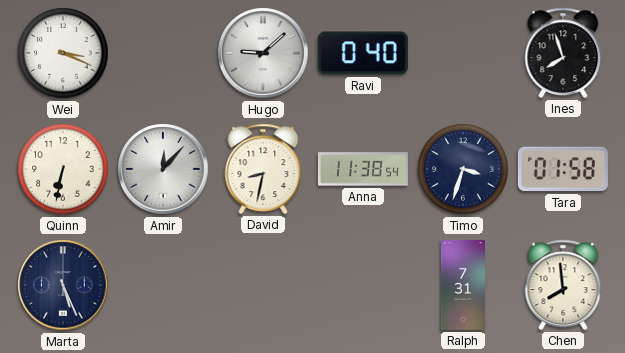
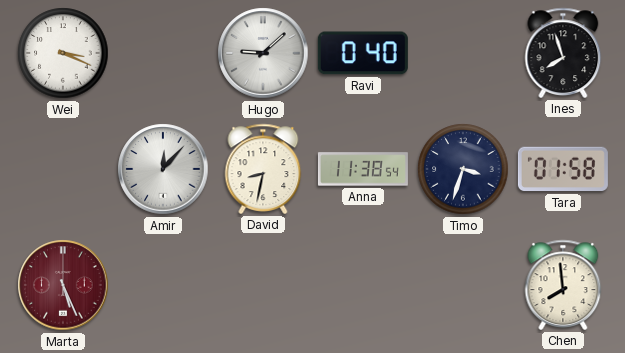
Quinn: 6:32 -> none (63, 169)
Marta dial: navy -> burgundy (63, 285)
Ralph: 7:31 -> none (463, 285)
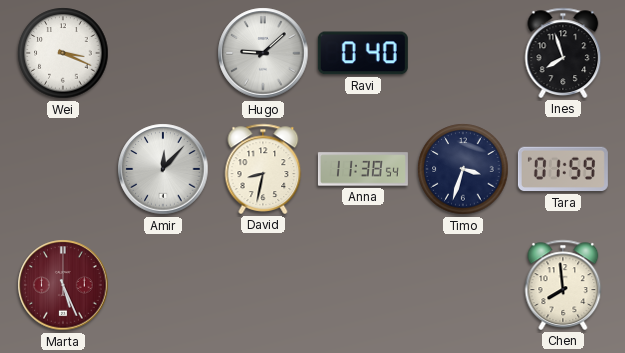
Tara: 01:58 -> 01:59 (563, 169)
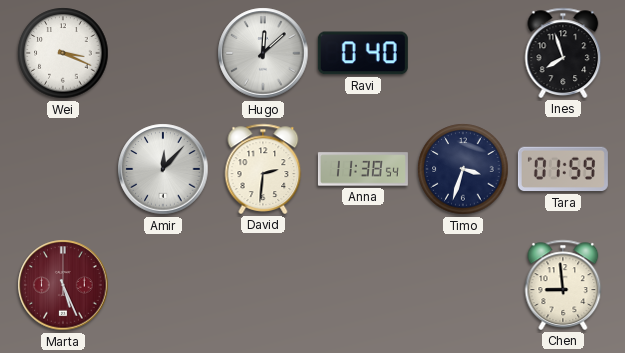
Hugo: 9:08 -> 12:08 (263, 53)
David: 8:32 -> 2:31 (263, 169)
Chen: 7:59 -> 8:59 (563, 285)
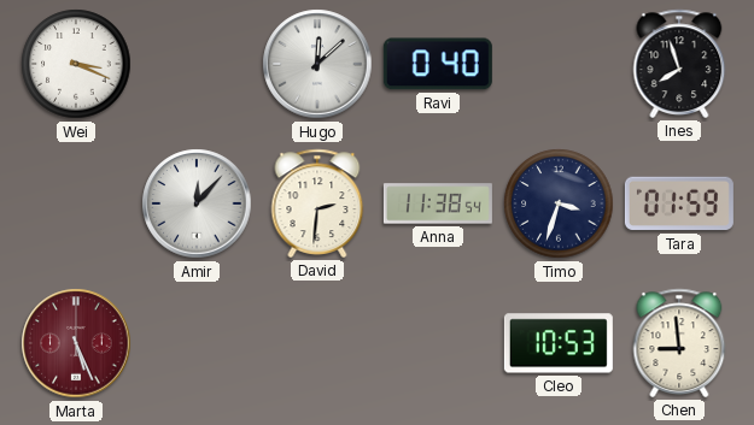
Cleo: none -> 10:53 (559, 343)
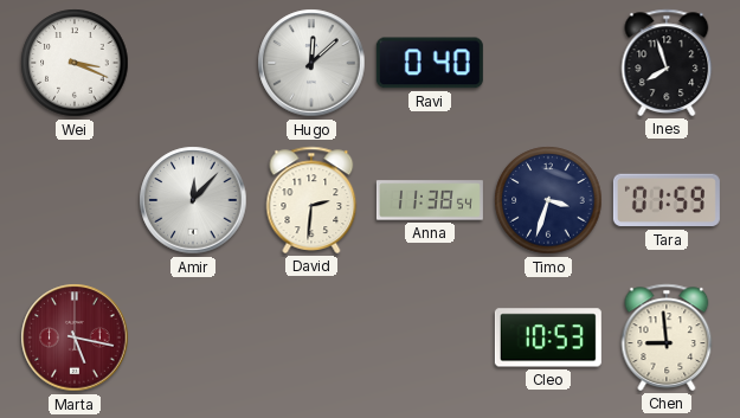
Marta: 5:26 -> 5:17 (75, 337)
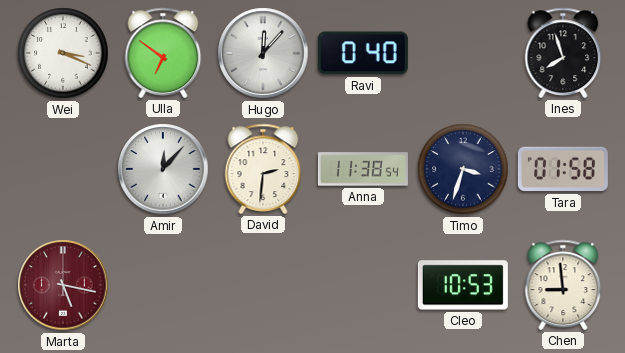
Ulla: none -> 6:51 (163, 53)
Hugo: 12:08 -> 12:07 (263, 53)
Tara: 01:59 -> 01:58 (563, 169)
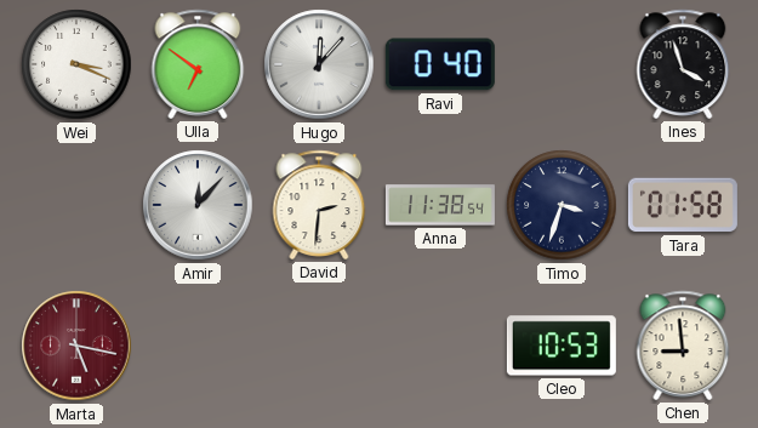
Ines: 7:57 -> 3:57 (683, 64)
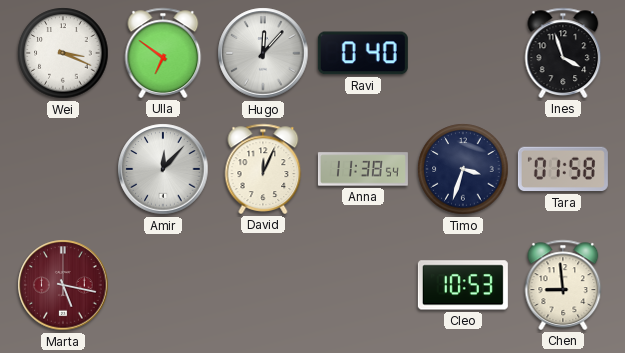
David: 2:31 -> 12:04 (263, 169)
